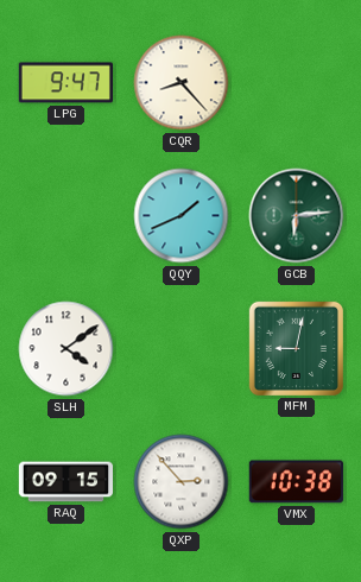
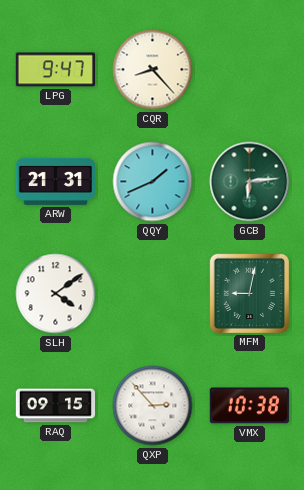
ARW: none -> 21:31 (55, 181)
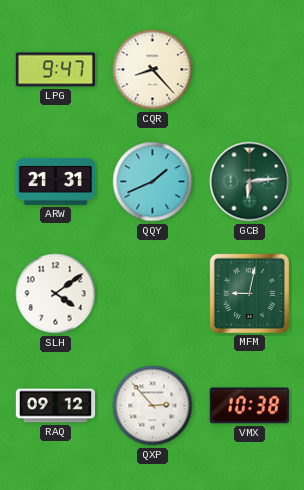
RAQ: 09:15 -> 09:12 (55, 406)
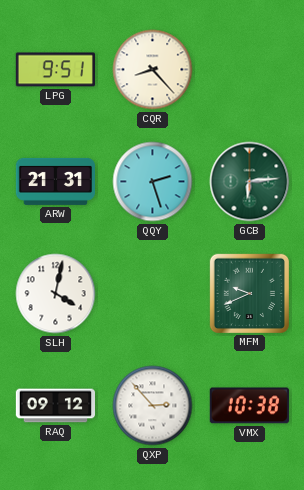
LPG: 9:47 -> 9:51 (55, 70)
QQY: 1:41 -> 2:27 (153, 182)
SLH: 4:09 -> 4:02 (56, 294)
MFM: 9:02 -> 9:41 (249, 293)
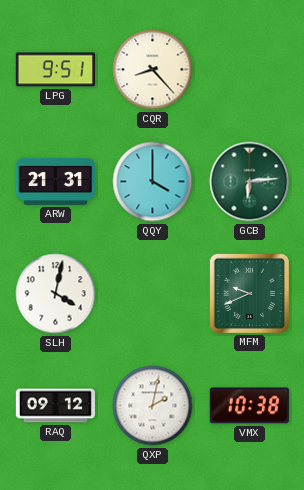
QQY: 2:27 -> 4:00 (153, 182)
QXP: 2:53 -> 2:02 (153, 406)
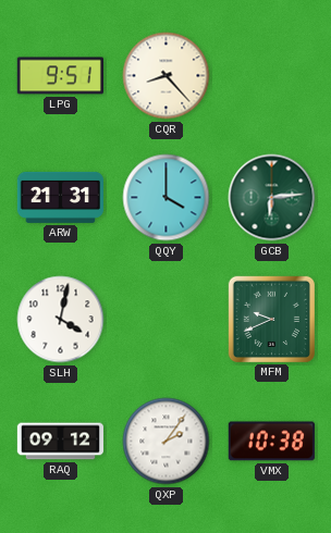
QXP: 2:02 -> 2:06 (167, 442)
